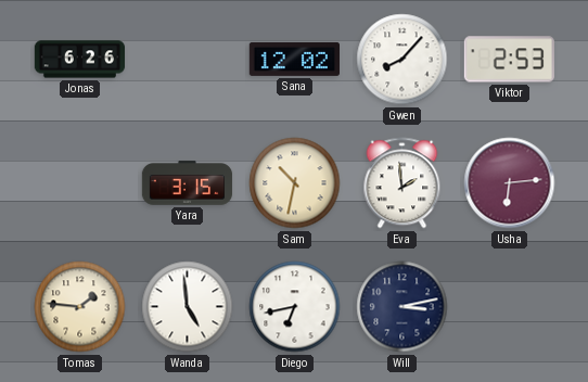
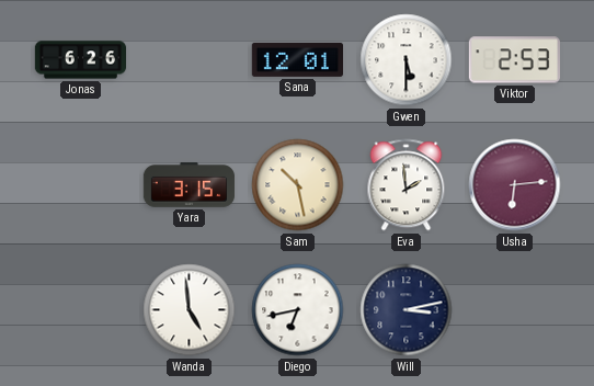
Sana: 12:02 -> 12:01 (297, 59)
Gwen: 8:07 -> 5:30 (407, 60)
Sam: 10:32 -> 10:28 (298, 185)
Tomas: 1:46 -> none (80, 307)
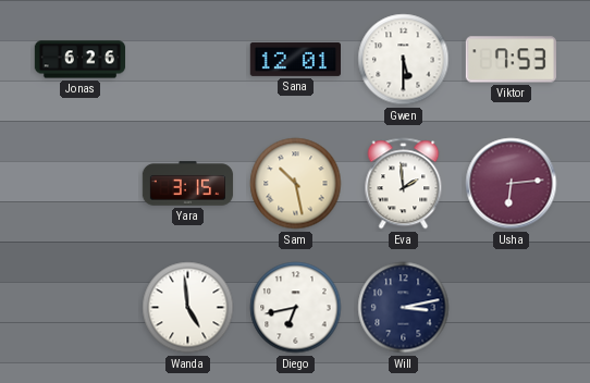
Viktor: 2:53 -> 7:53 (511, 60)
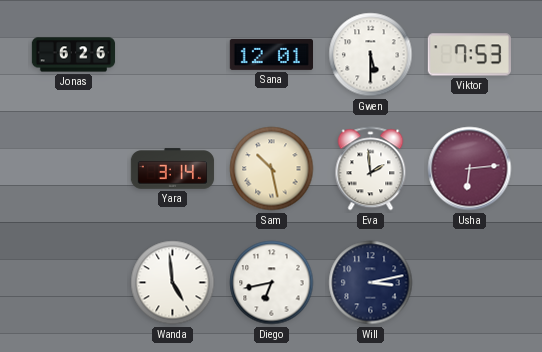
Yara: 3:15 -> 3:14 (173, 169)
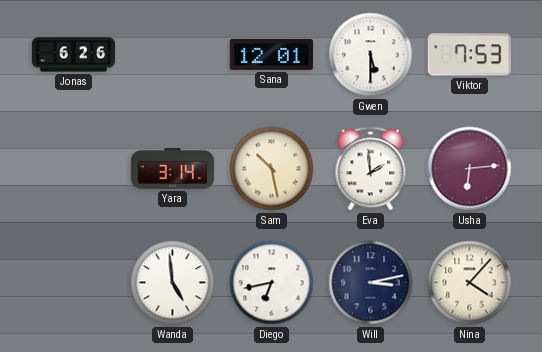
Nina: none -> 4:07 (470, 283)
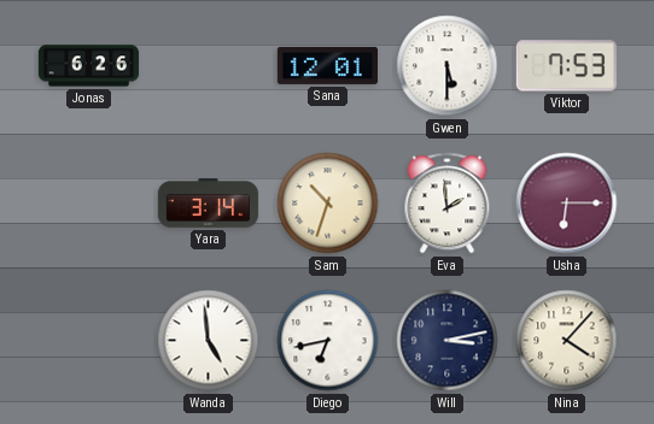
Sam: 10:28 -> 10:33 (328, 204)
Usha: 6:14 -> 6:15 (567, 204)
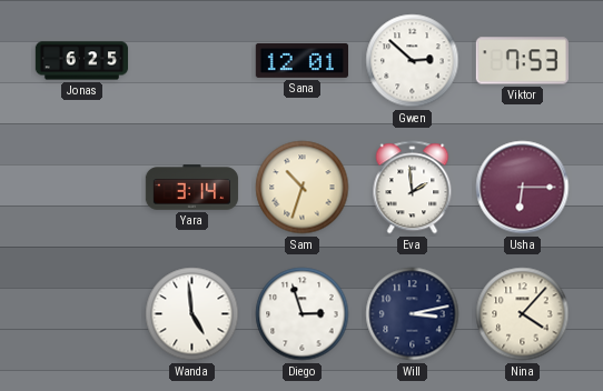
Jonas: 6:26 -> 6:25 (82, 61)
Gwen: 5:30 -> 2:52 (413, 61)
Diego: 6:43 -> 2:57 (303, 314)
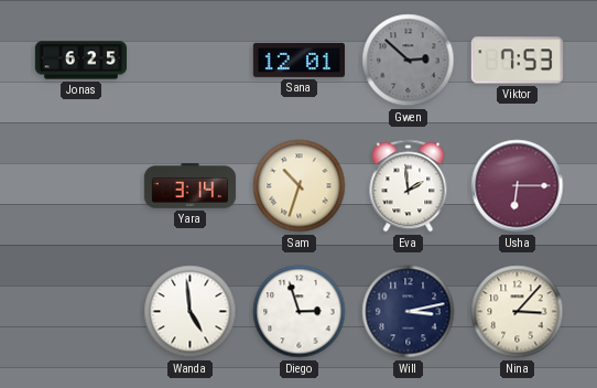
Gwen dial: white -> grey (409, 61)
Nina: 4:07 -> 3:07 (518, 312)
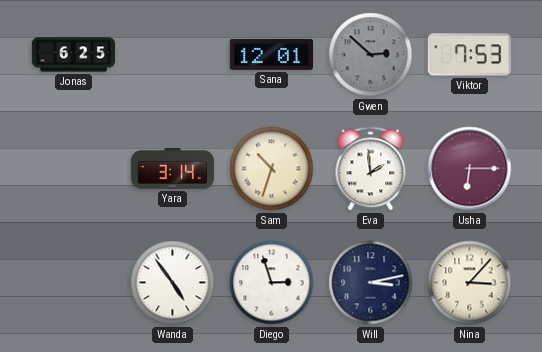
Wanda: 4:59 -> 4:54 (173, 283)
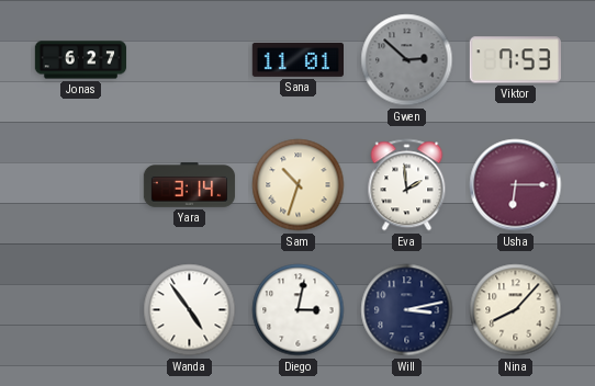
Jonas: 6:25 -> 6:27 (81, 60)
Sana: 12:01 -> 11:01 (297, 59)
Diego: 2:57 -> 3:02 (299, 310)
Nina: 3:07 -> 8:07 (516, 310)
